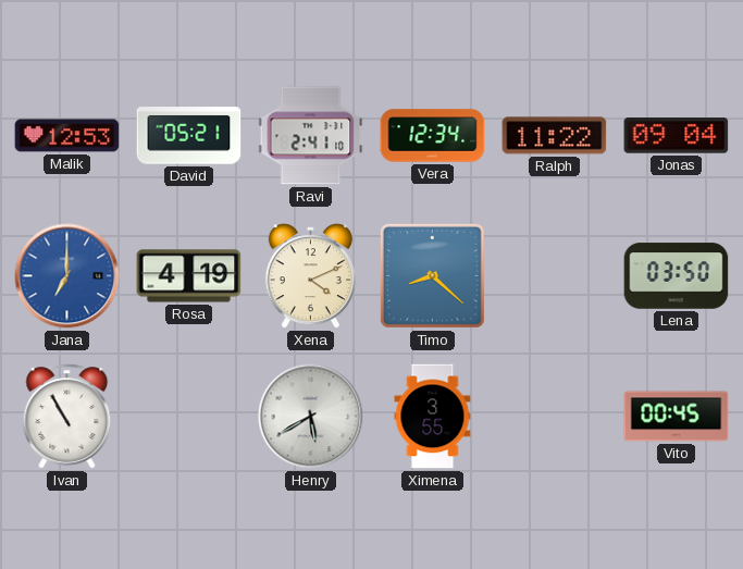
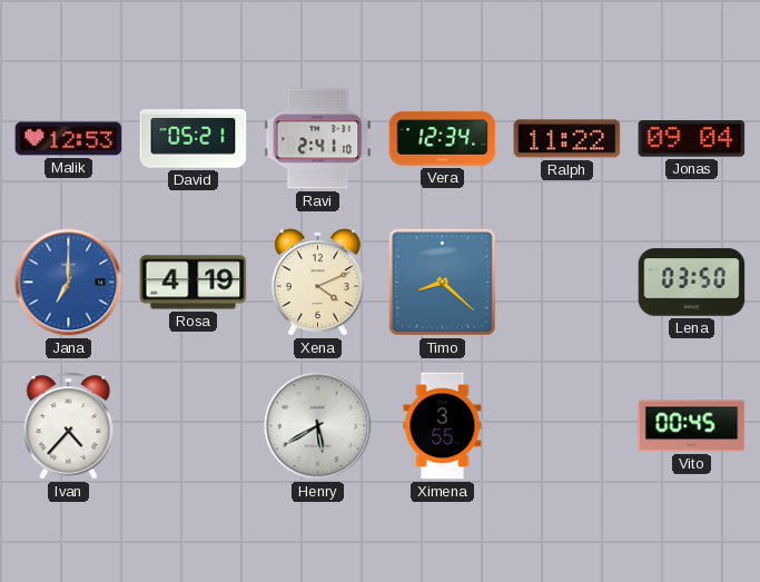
Ivan: 10:55 -> 4:37 (69, 426)
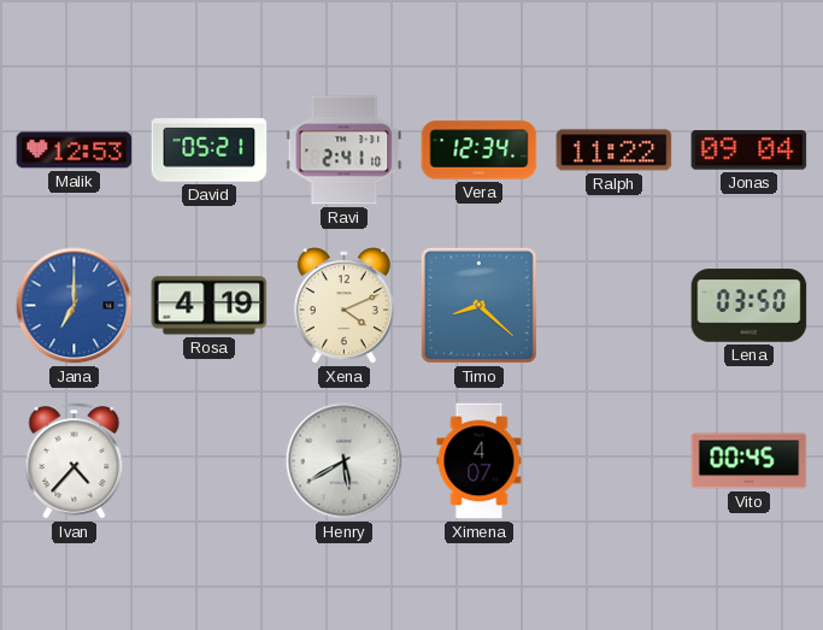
Ximena: 3:55 -> 4:07 (480, 461)
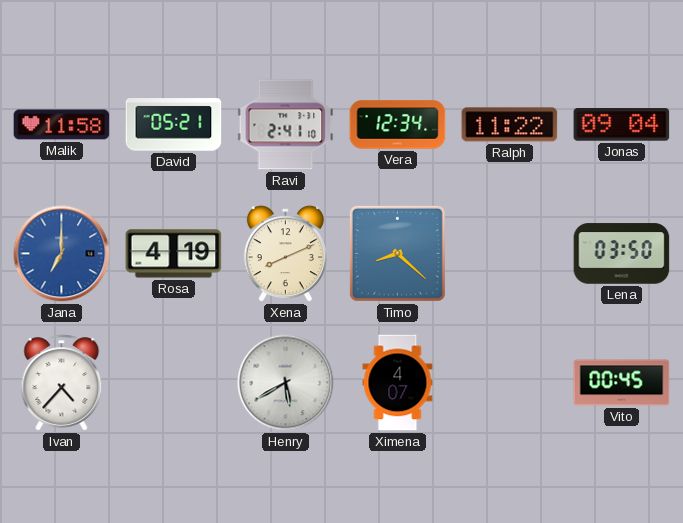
Malik: 12:53 -> 11:58 (62, 125)
Xena: 4:11 -> 8:11 (285, 254)
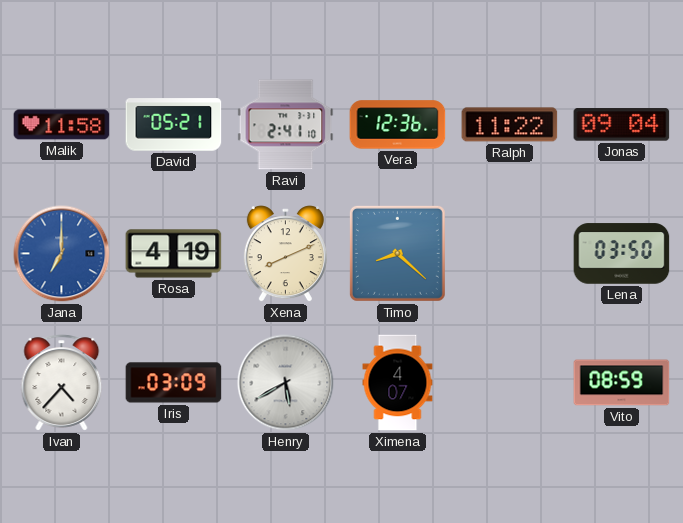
Vera: 12:34 -> 12:36 (398, 125)
Iris: none -> 03:09 (174, 383)
Vito: 00:45 -> 08:59 (622, 383)
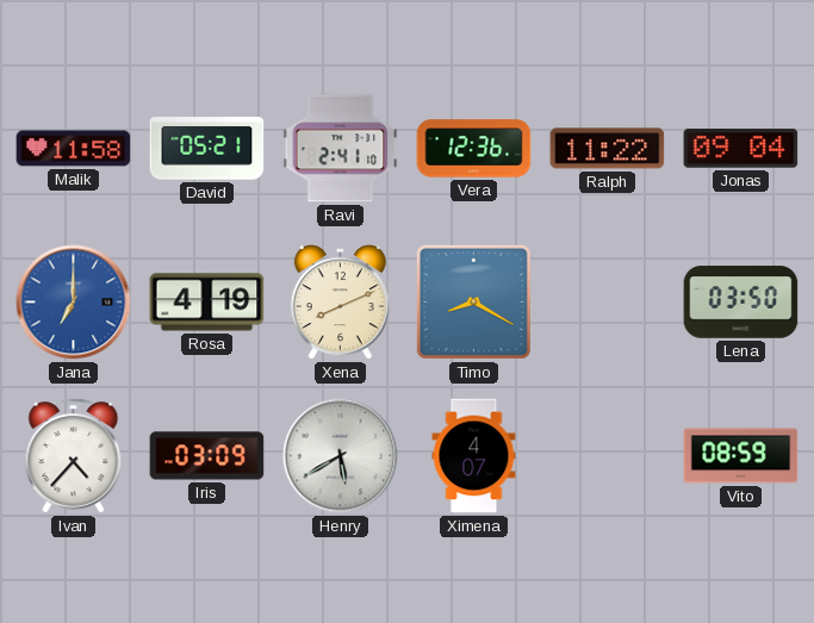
Timo: 8:22 -> 8:20 (473, 301)
